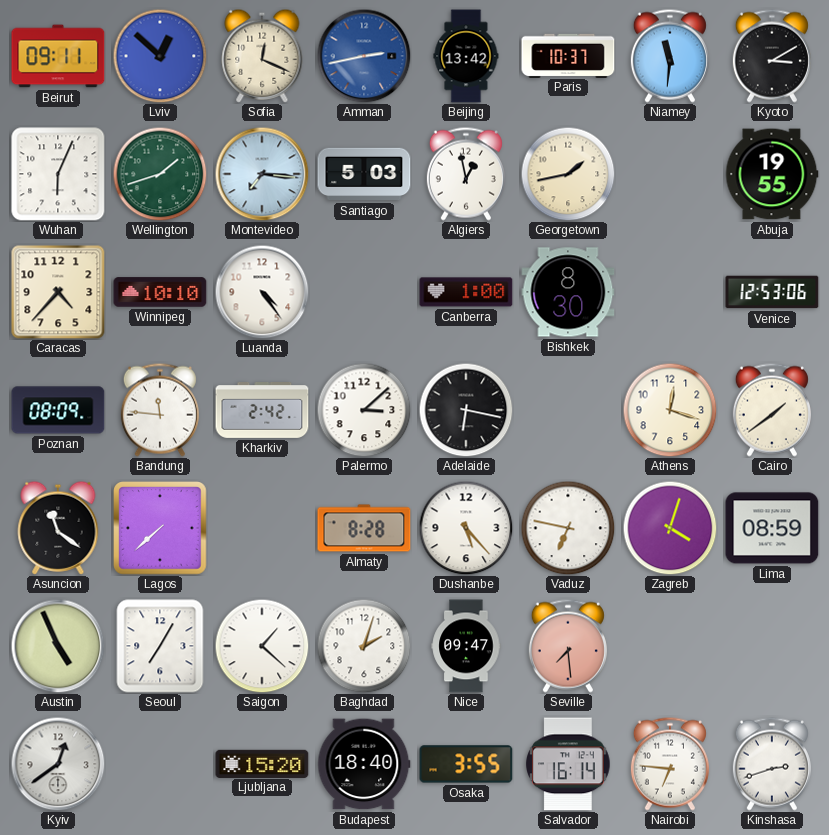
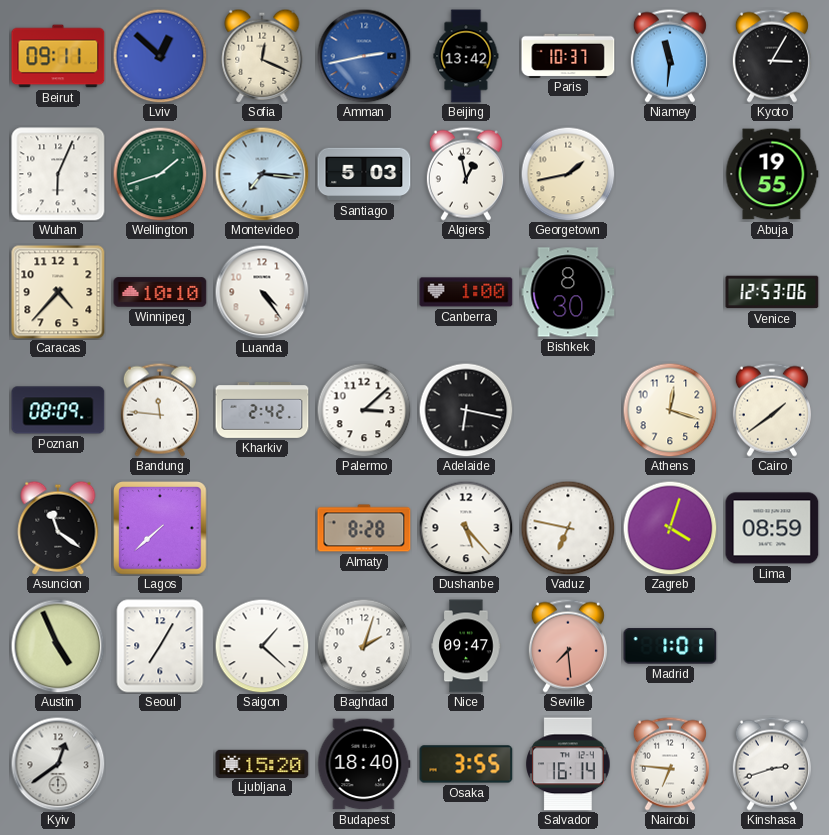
Kyoto: 3:10 -> 3:05 (772, 56)
Madrid: none -> 1:01 (670, 646)
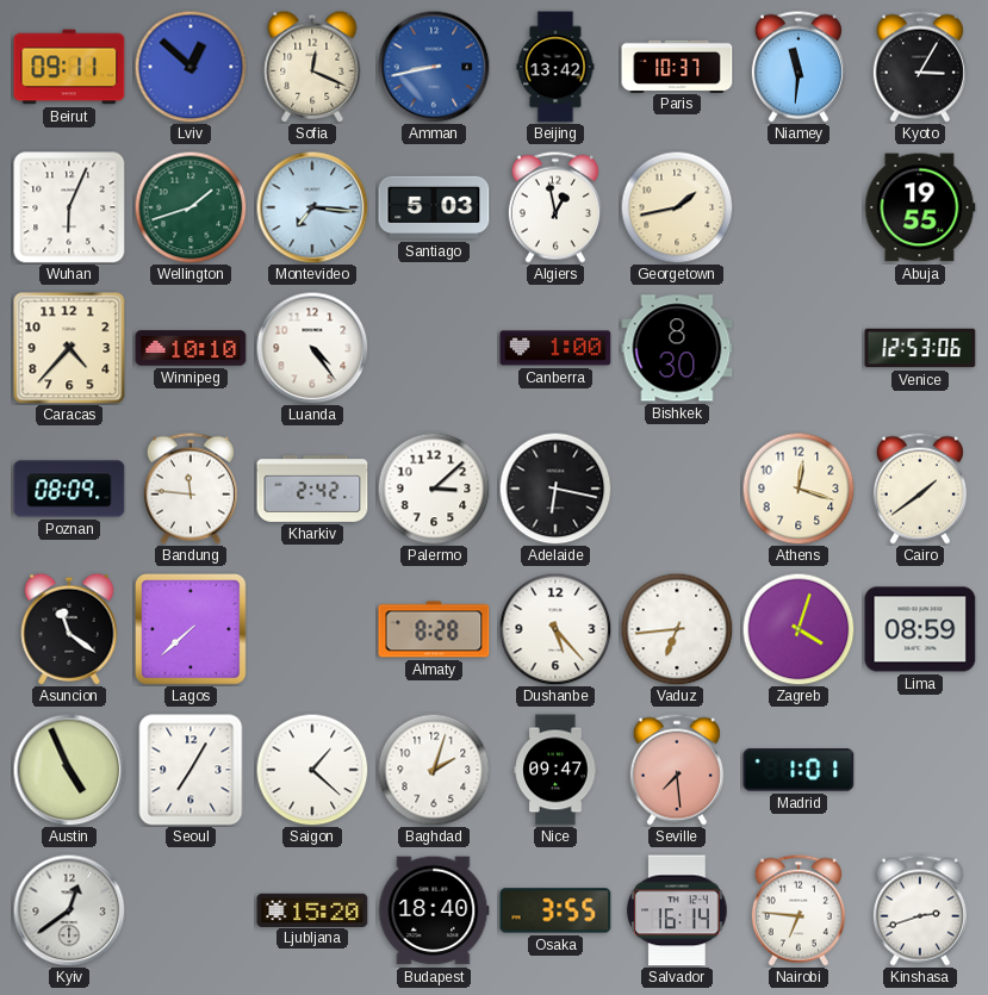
Amman: 2:43 -> 8:43 (434, 67)
Vaduz: 6:47 -> 6:44 (677, 629)
